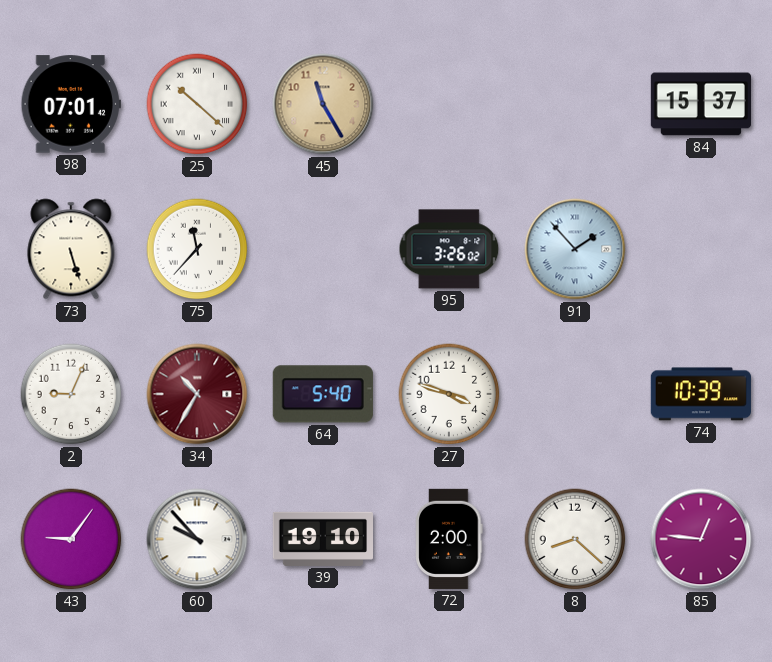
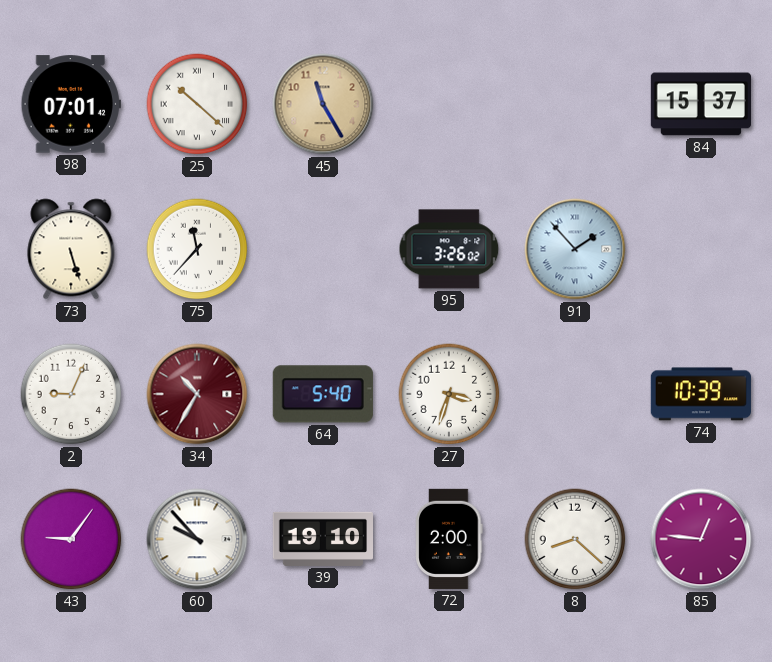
27: 3:48 -> 3:33 (449, 394)
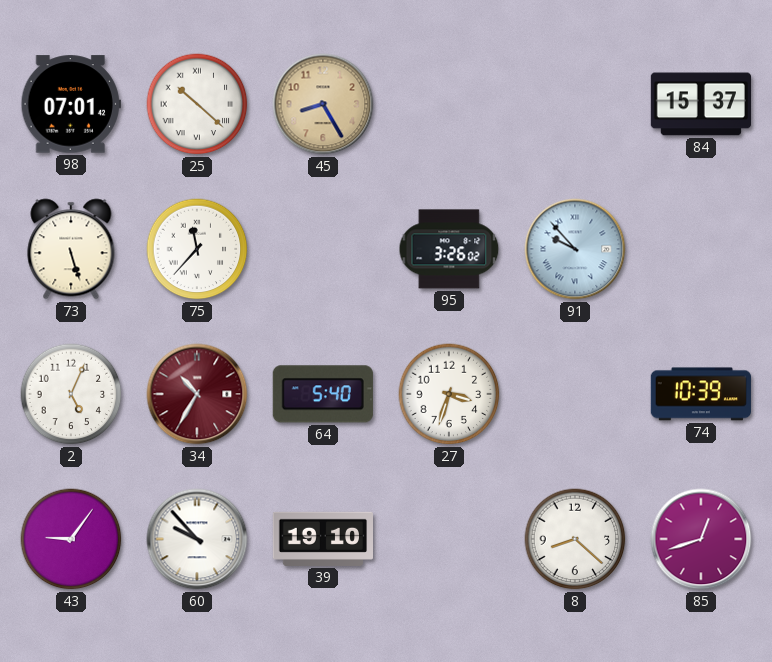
45: 11:25 -> 8:25 (323, 104)
91: 1:53 -> 9:53 (575, 249)
2: 9:04 -> 5:04 (71, 394)
72: 2:00 -> none (449, 539)
85: 12:46 -> 12:42 (701, 539)
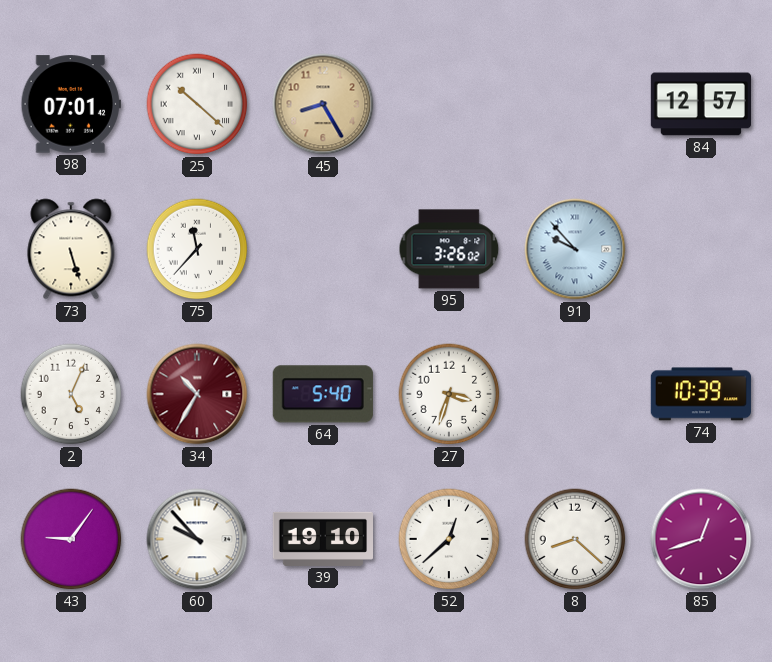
84: 15:37 -> 12:57 (700, 104)
52: none -> 12:38 (449, 539)
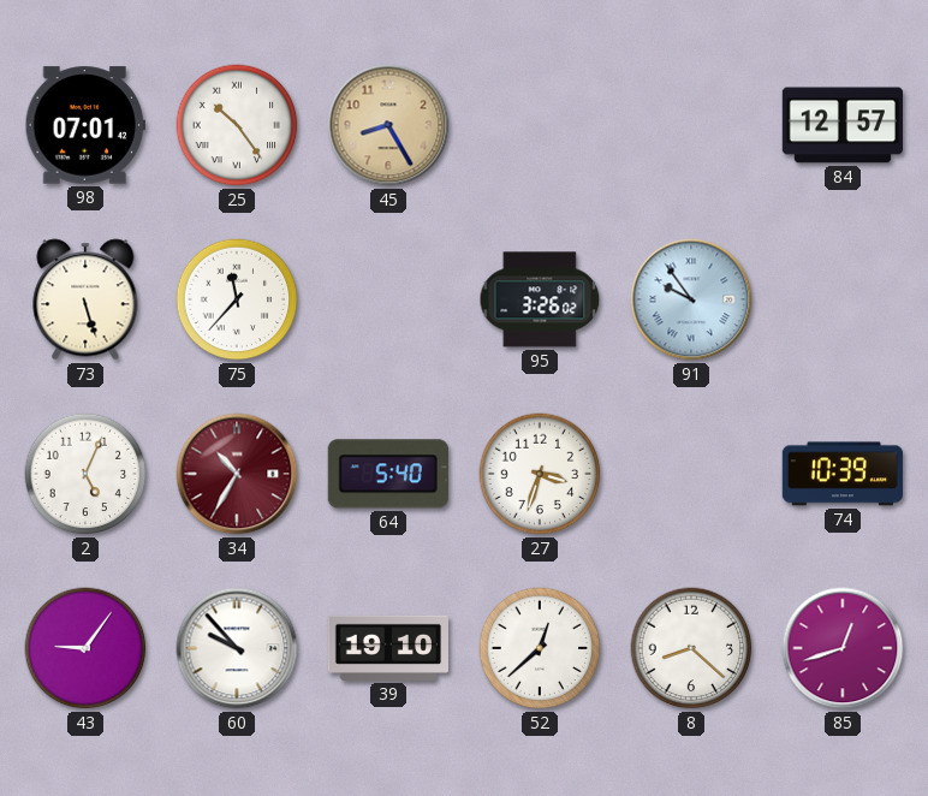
25: 10:22 -> 10:24 (237, 125)
91: 9:53 -> 9:54 (691, 299)
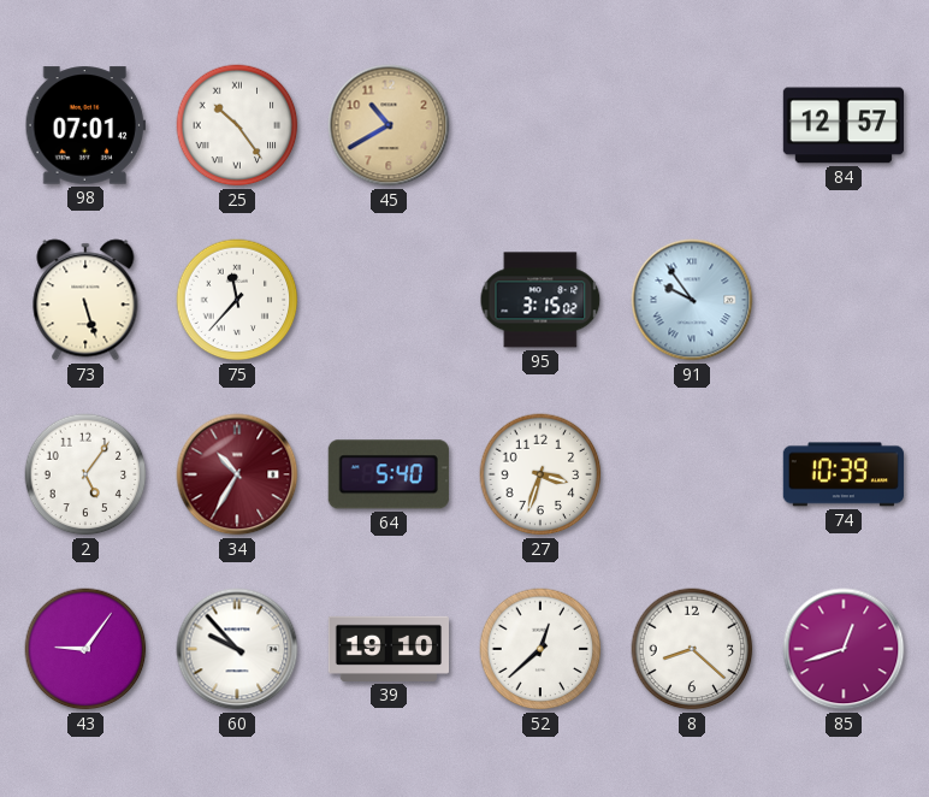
45: 8:25 -> 10:40 (389, 125)
95: 3:26 -> 3:15 (540, 300)
2: 5:04 -> 5:06 (85, 474)
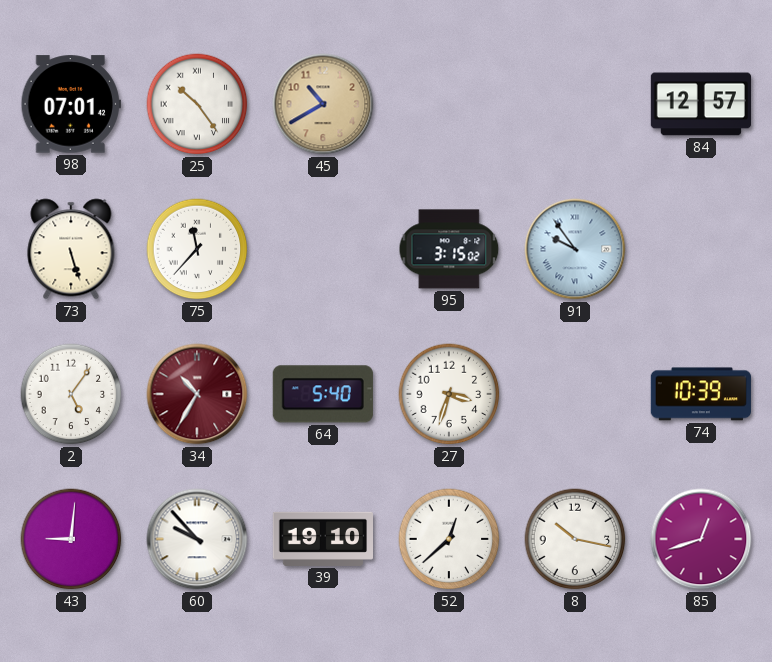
43: 9:06 -> 9:01 (71, 539)
8: 8:22 -> 10:17 (575, 539)
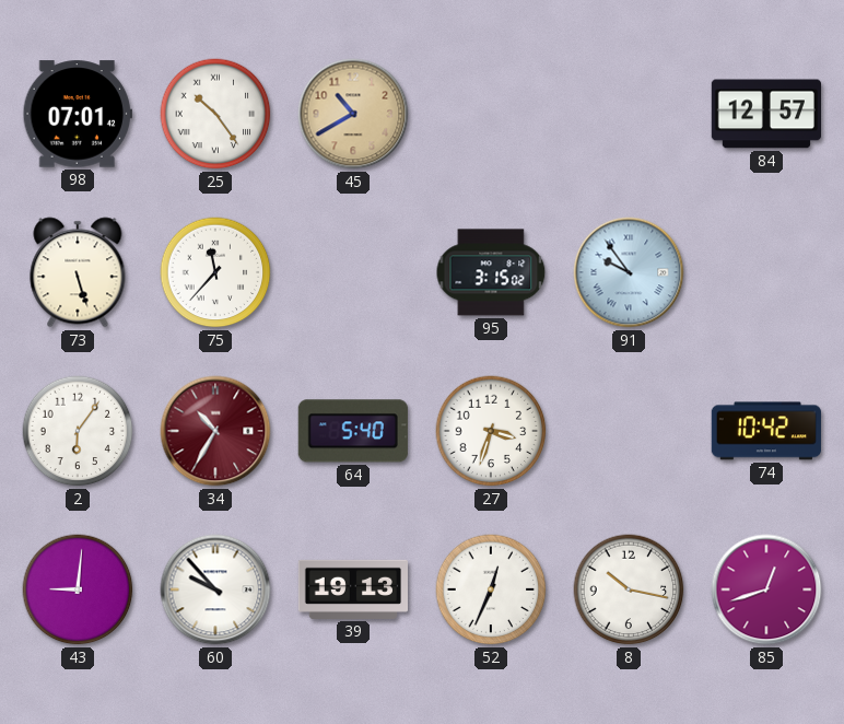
2: 5:06 -> 6:06 (78, 431)
74: 10:39 -> 10:42 (766, 431)
39: 19:10 -> 19:13 (352, 589)
52: 12:38 -> 12:34 (491, 589)
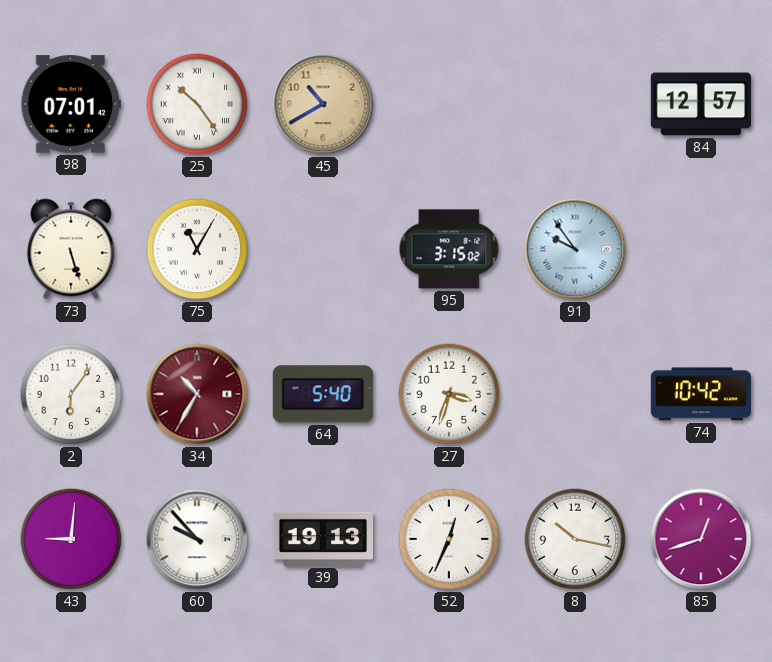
75: 11:37 -> 11:05 (197, 249)
